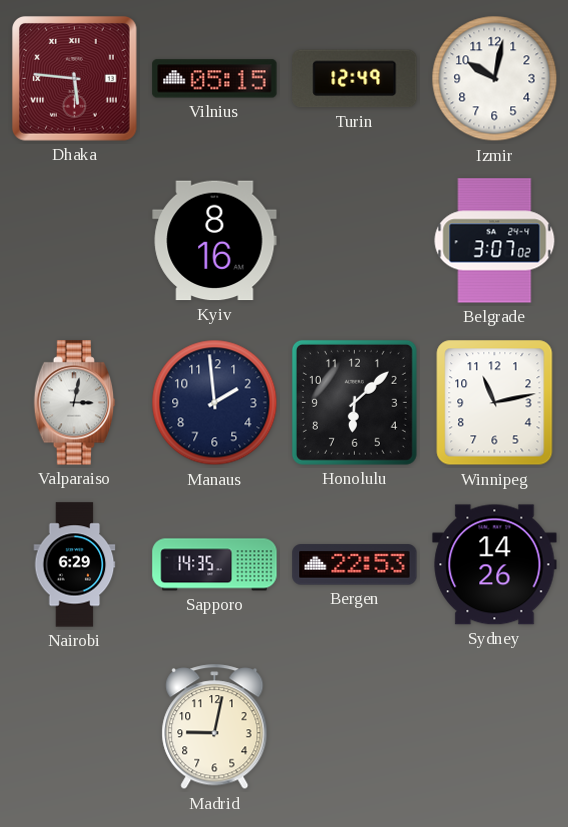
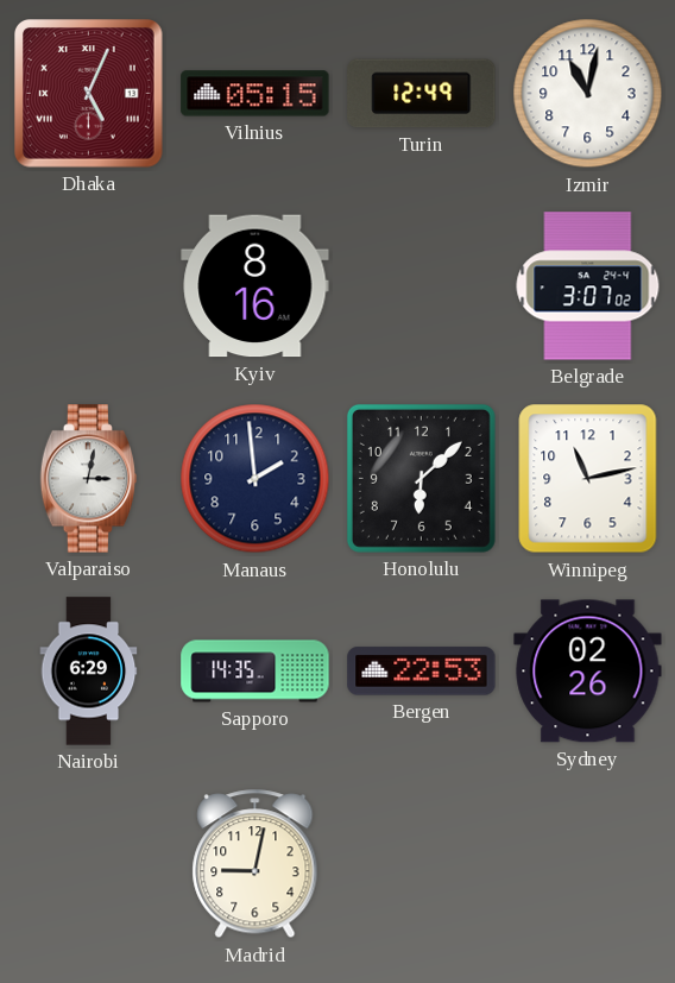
Dhaka: 5:46 -> 5:04 (89, 94)
Izmir: 10:02 -> 11:02 (588, 94)
Sydney: 14:26 -> 02:26 (588, 672)
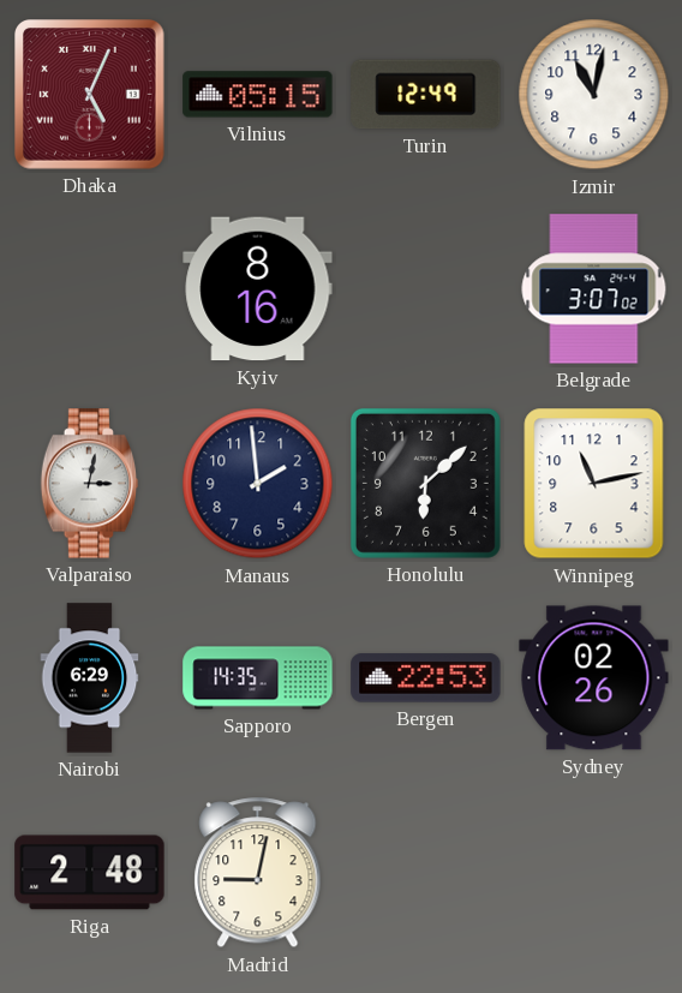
Riga: none -> 2:48 (90, 873)
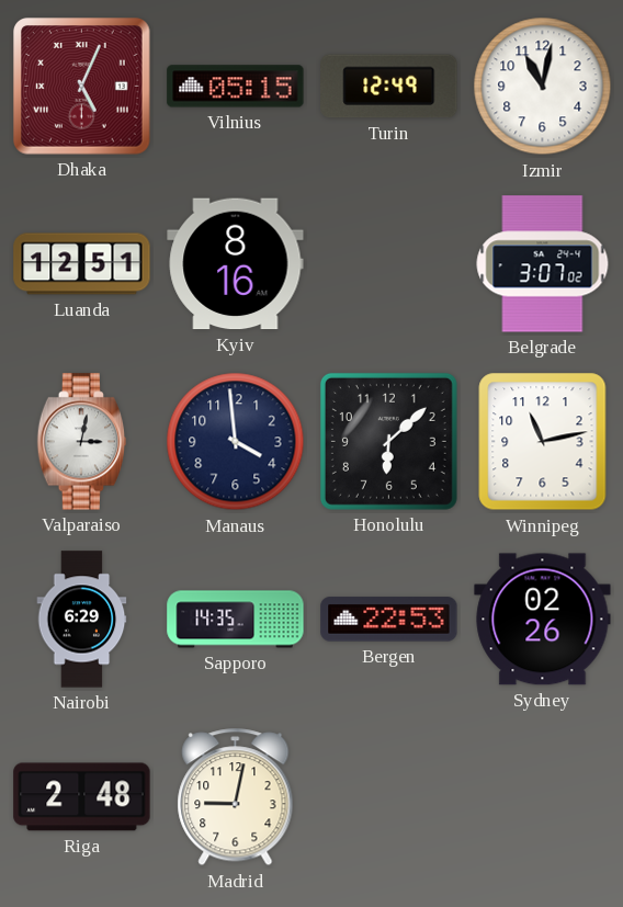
Luanda: none -> 12:51 (82, 264)
Manaus: 1:59 -> 3:59 (236, 442)
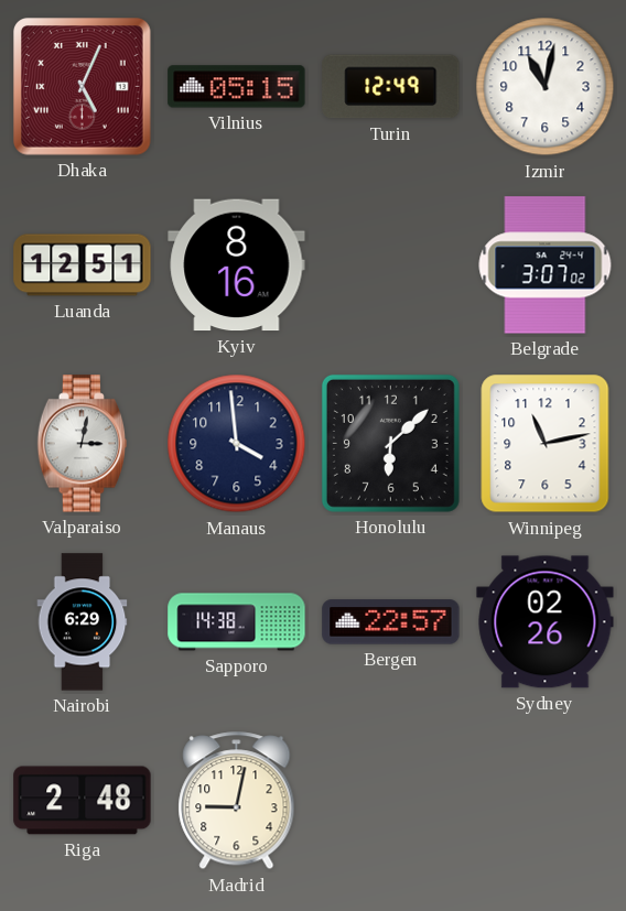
Sapporo: 14:35 -> 14:38 (237, 622)
Bergen: 22:53 -> 22:57 (391, 622)
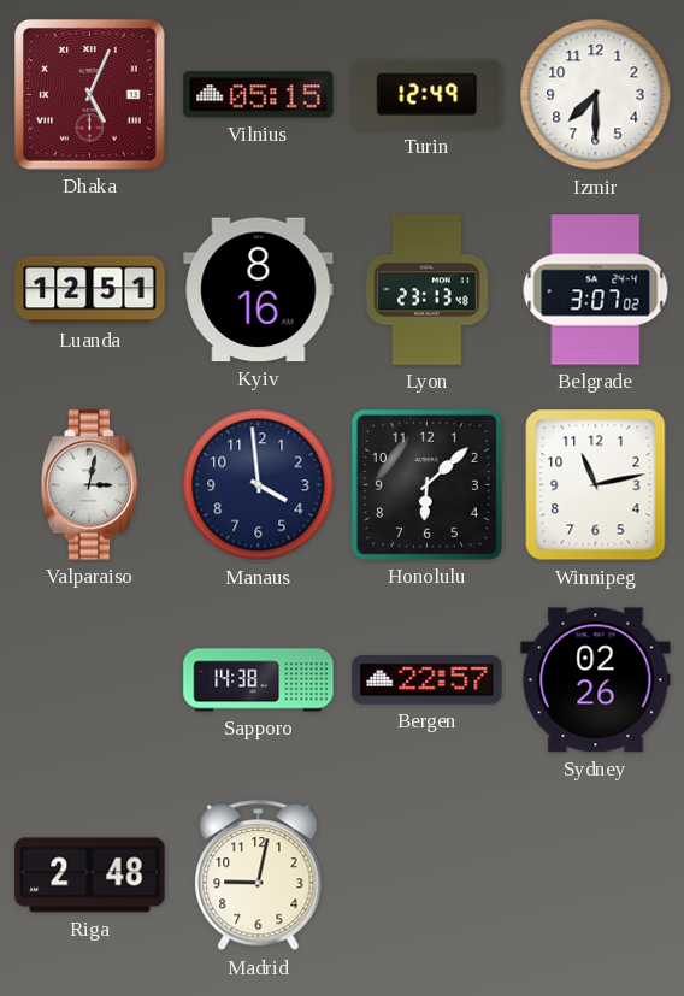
Izmir: 11:02 -> 7:30 (596, 95)
Lyon: none -> 23:13 (427, 290)
Nairobi: 6:29 -> none (83, 622)
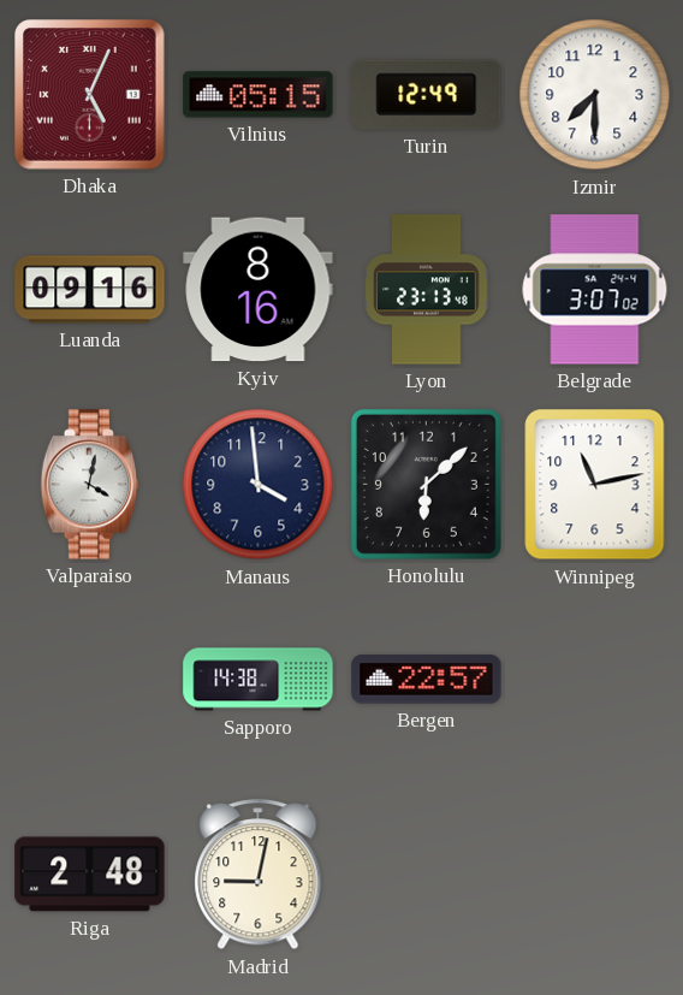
Luanda: 12:51 -> 09:16 (90, 290)
Valparaiso: 3:02 -> 4:02 (90, 485)
Sydney: 02:26 -> none (596, 680)
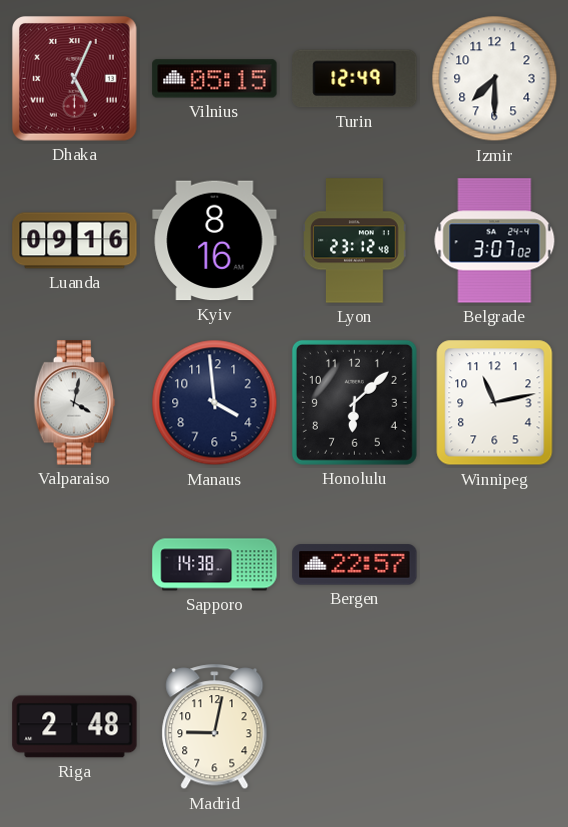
Lyon: 23:13 -> 23:12 (355, 241)
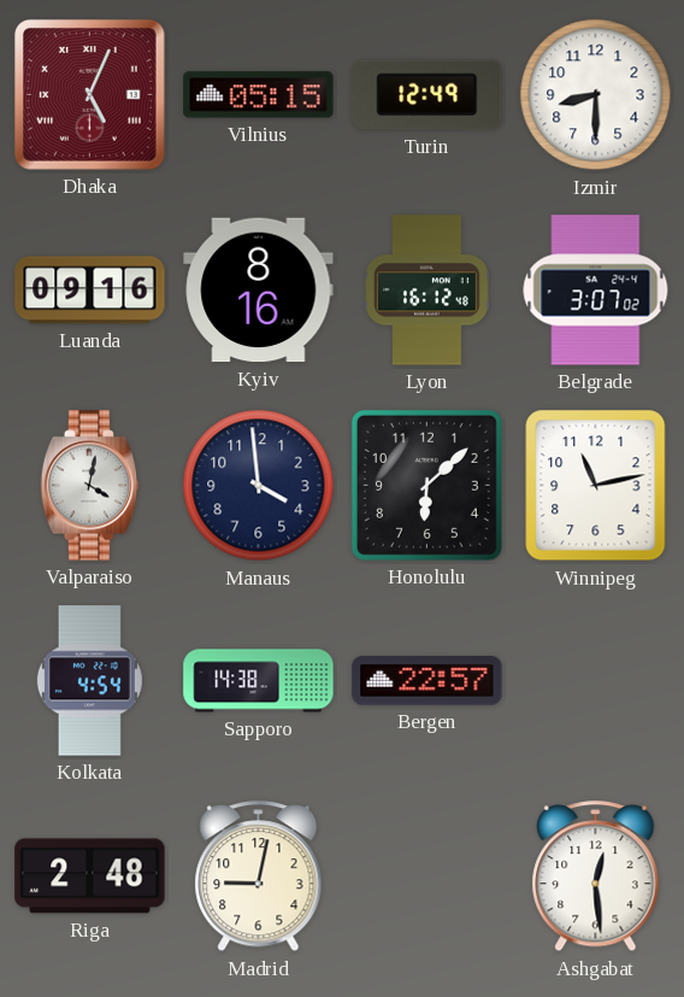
Izmir: 7:30 -> 8:30 (596, 95)
Lyon: 23:12 -> 16:12 (427, 291)
Kolkata: none -> 4:54 (89, 681)
Ashgabat: none -> 12:29 (596, 876)
